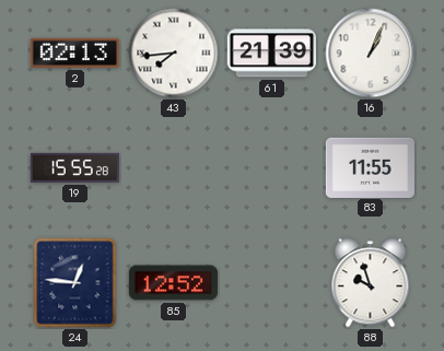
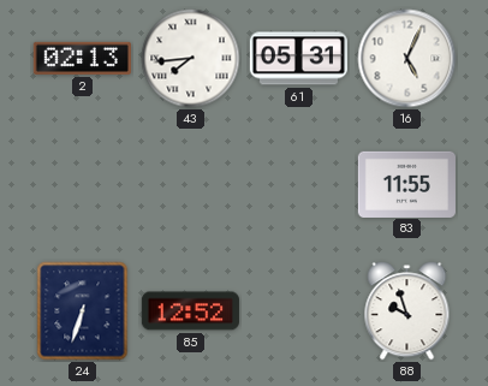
61: 21:39 -> 05:31 (298, 59)
16: 1:04 -> 5:04 (407, 59)
19: 15:55 -> none (74, 167)
24: 12:46 -> 6:33 (83, 311)
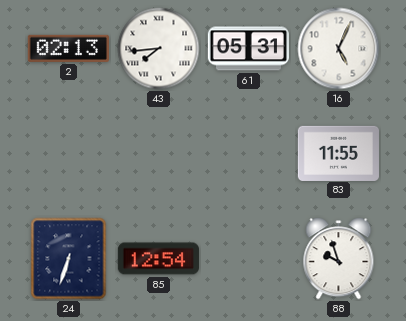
85: 12:52 -> 12:54 (158, 259)
